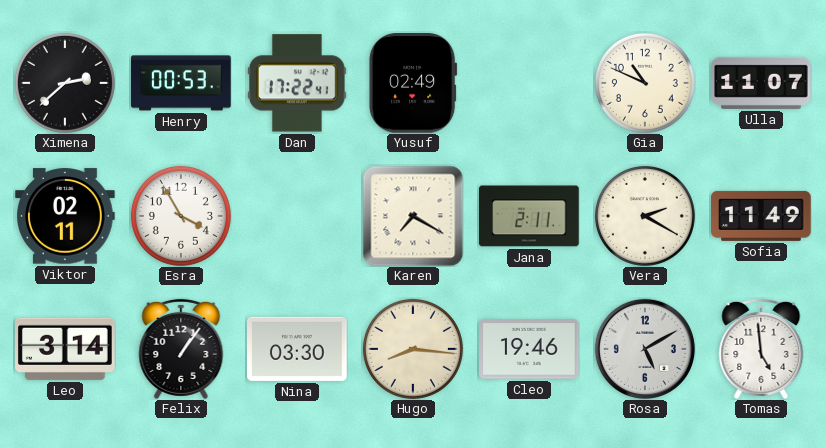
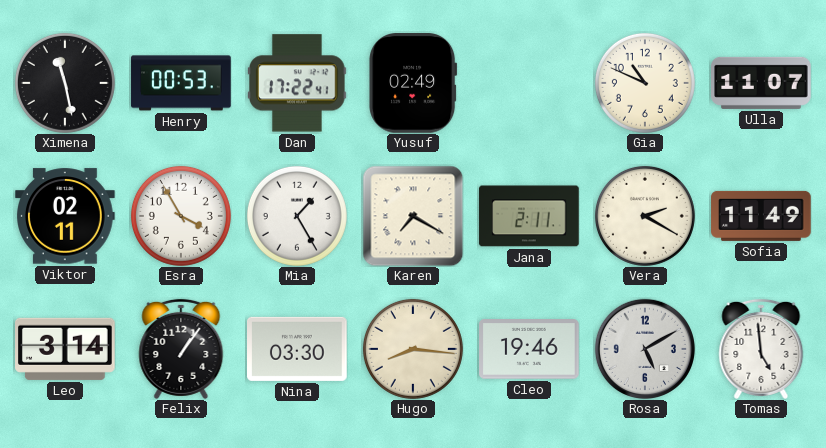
Ximena: 2:38 -> 11:28 (65, 83)
Mia: none -> 1:25 (297, 216)
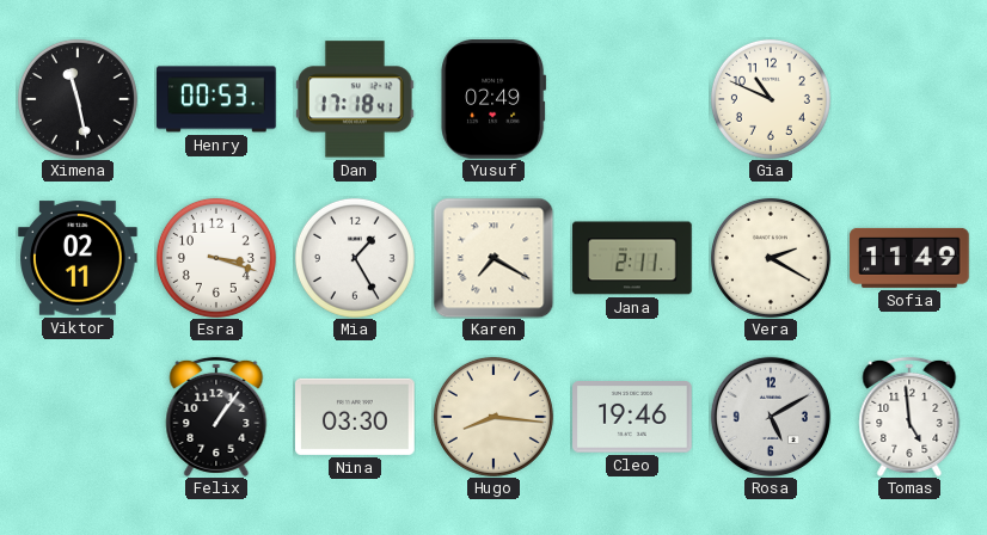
Dan: 17:22 -> 17:18 (356, 99)
Ulla: 11:07 -> none (761, 83)
Esra: 3:55 -> 3:18 (216, 258)
Leo: 3:14 -> none (66, 349)
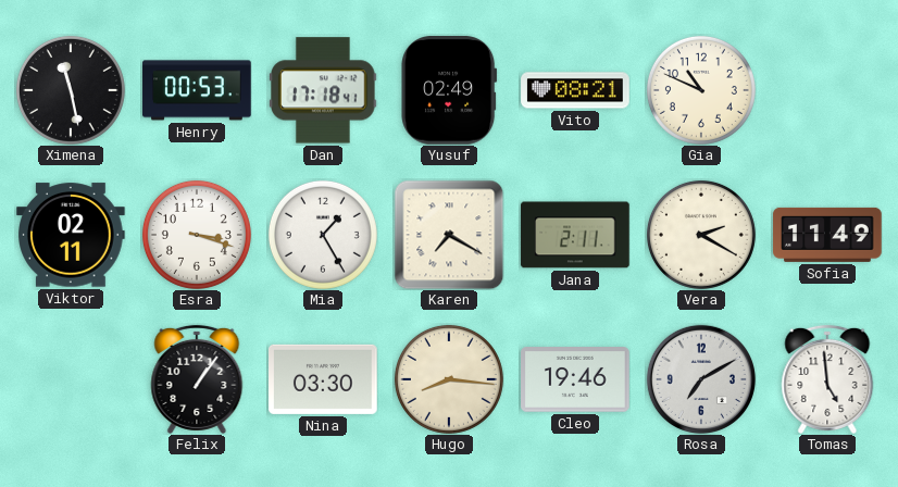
Vito: none -> 08:21 (575, 90)
Rosa: 5:10 -> 7:10 (701, 379)
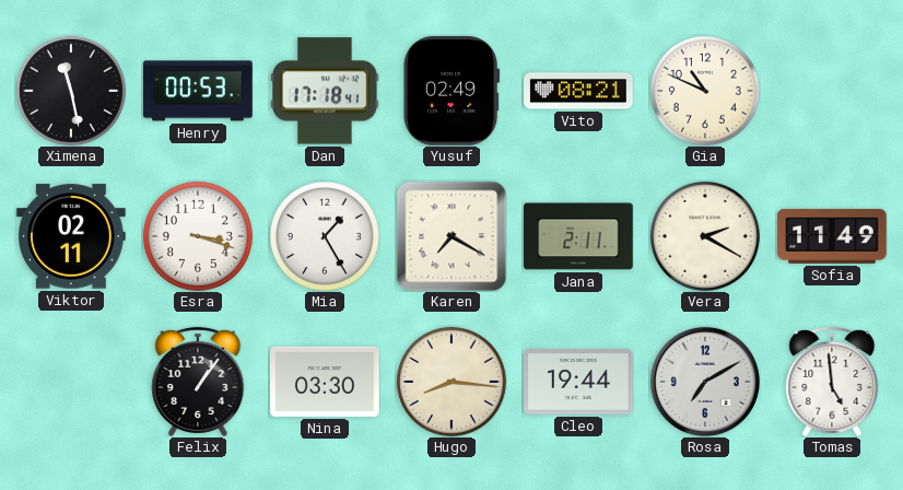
Cleo: 19:46 -> 19:44 (578, 382)
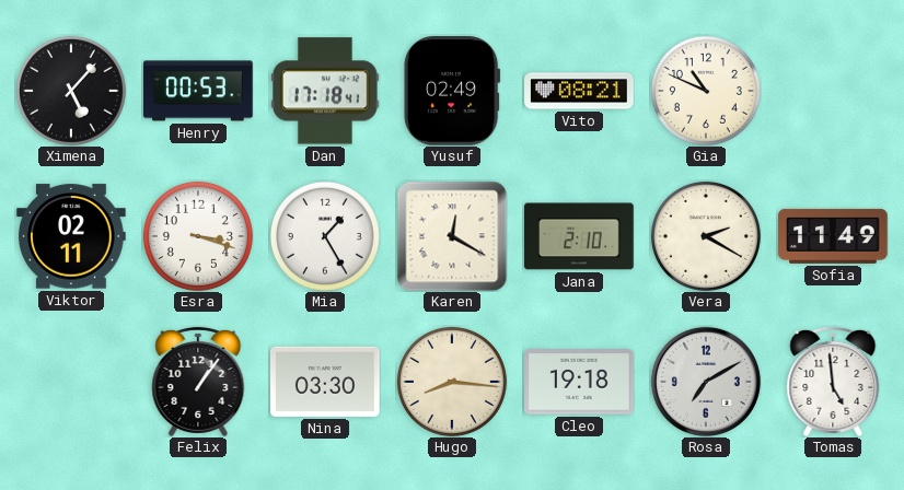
Ximena: 11:28 -> 5:07 (71, 91)
Karen: 7:20 -> 12:20 (452, 236)
Jana: 2:11 -> 2:10 (579, 236)
Cleo: 19:44 -> 19:18 (579, 382)
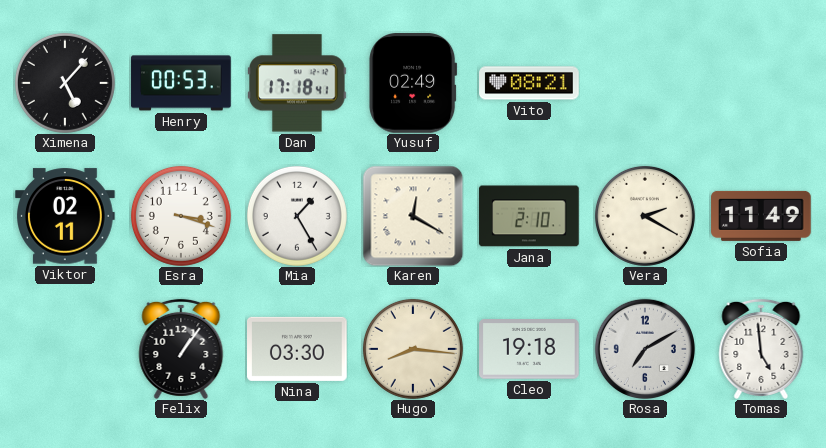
Gia: 10:49 -> none (706, 91)
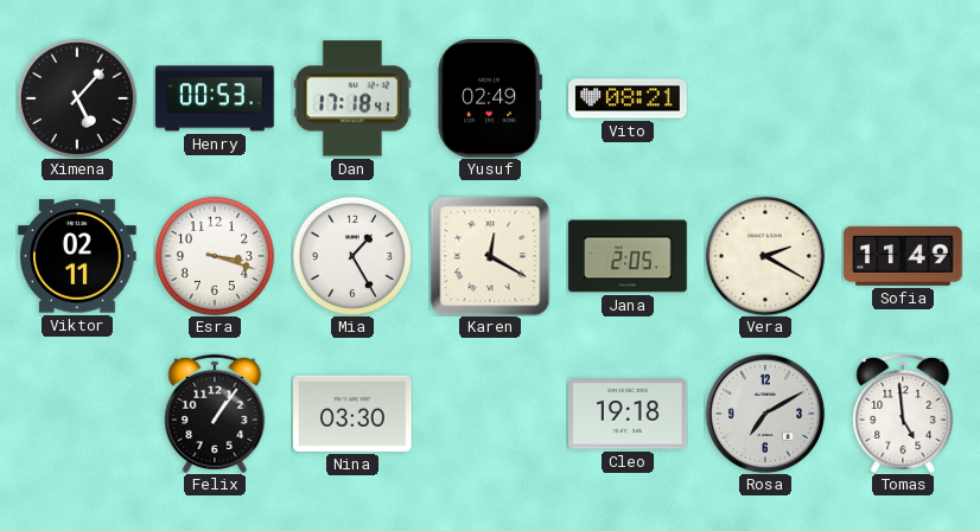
Jana: 2:10 -> 2:05 (628, 256)
Hugo: 8:16 -> none (413, 349)
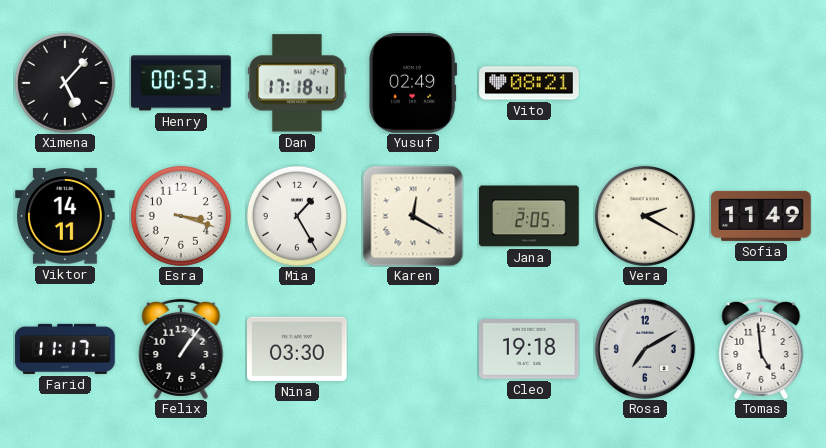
Viktor: 02:11 -> 14:11 (66, 216)
Farid: none -> 11:17 (65, 349)
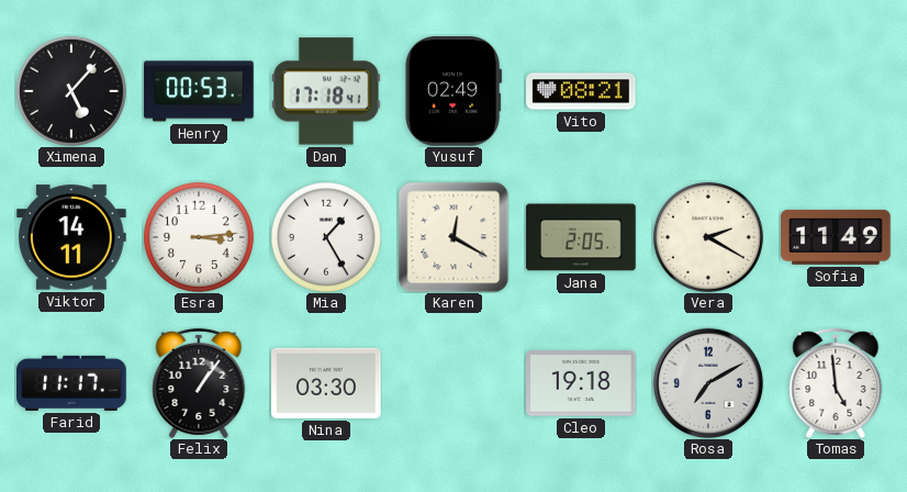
Esra: 3:18 -> 3:14 (199, 237)
